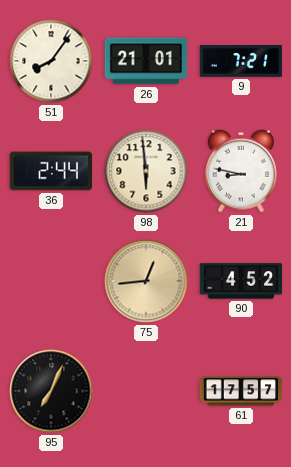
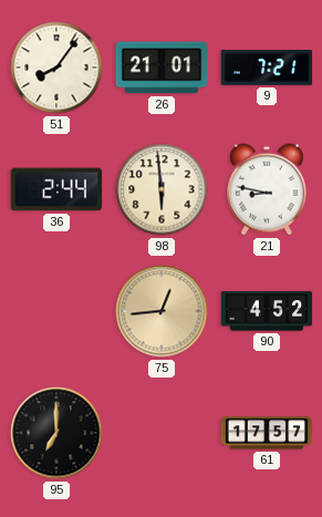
95: 7:04 -> 7:00 (56, 433)
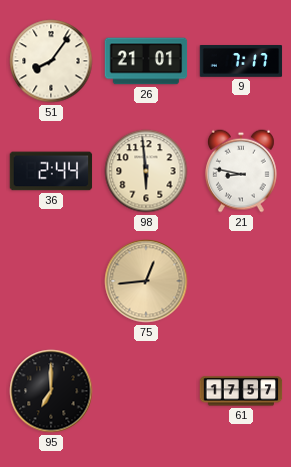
9: 7:21 -> 7:17 (241, 62)
90: 4:52 -> none (267, 311)
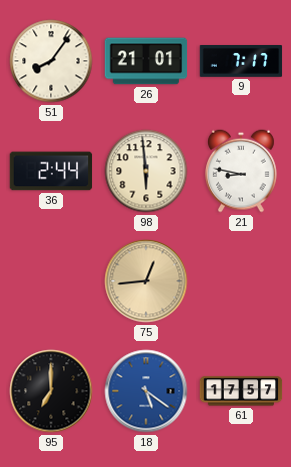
18: none -> 5:21 (146, 391)
